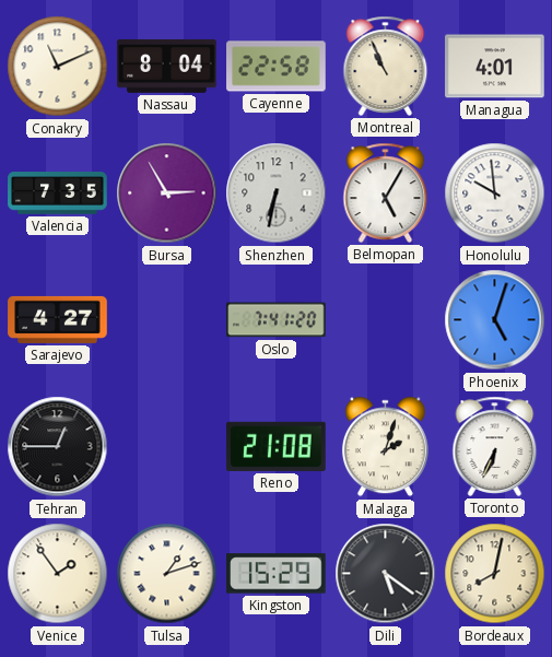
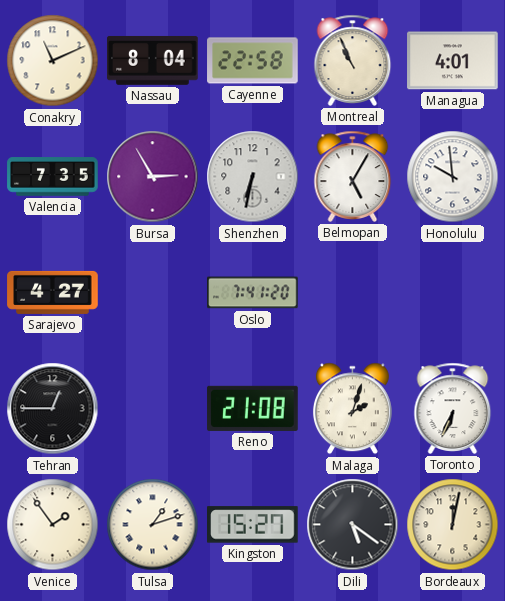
Phoenix: 5:03 -> none (495, 320)
Kingston: 15:29 -> 15:27 (253, 525)
Bordeaux: 8:02 -> 12:02 (453, 525)
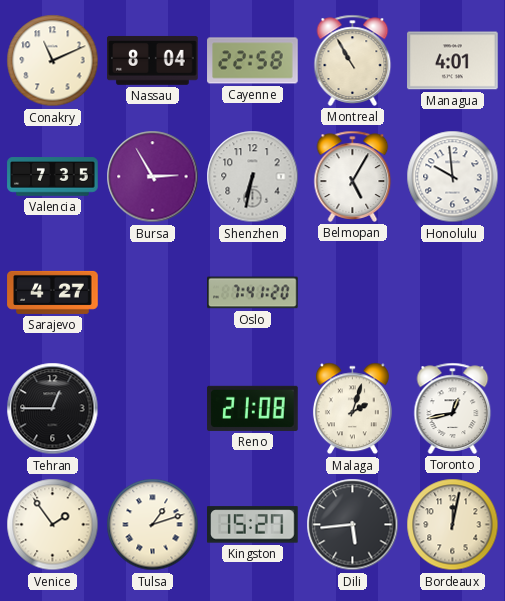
Montreal: 10:56 -> 10:55 (353, 60)
Toronto: 6:34 -> 12:43 (453, 408)
Dili: 5:21 -> 5:44 (353, 525)
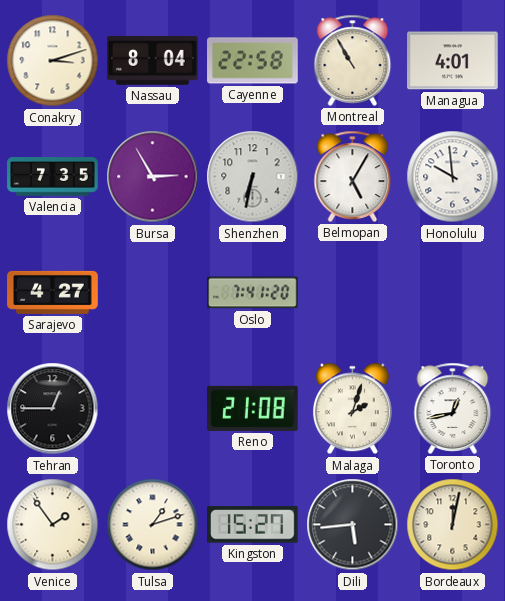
Conakry: 11:11 -> 3:12 (53, 61)
